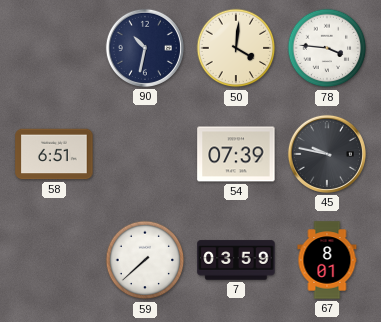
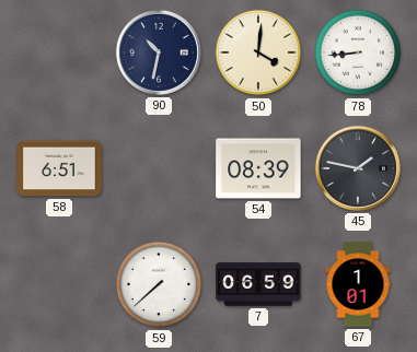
78: 3:46 -> 8:44 (358, 52)
54: 07:39 -> 08:39 (258, 168)
45: 9:47 -> 1:47 (358, 168)
7: 03:59 -> 06:59 (258, 284)
67: 8:01 -> 1:01 (358, 284)
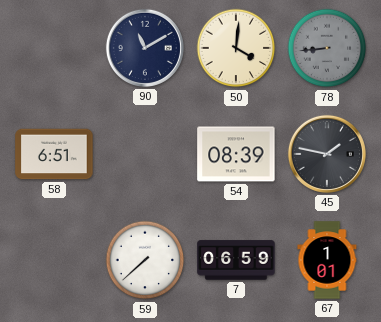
90: 10:32 -> 11:10 (145, 48)
78 dial: white -> grey (327, 48)
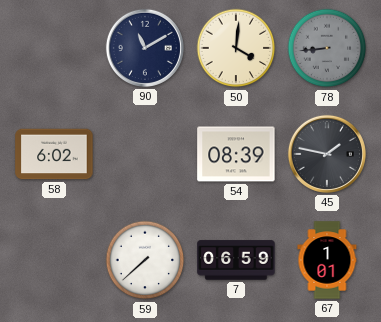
58: 6:51 -> 6:02 (54, 154)
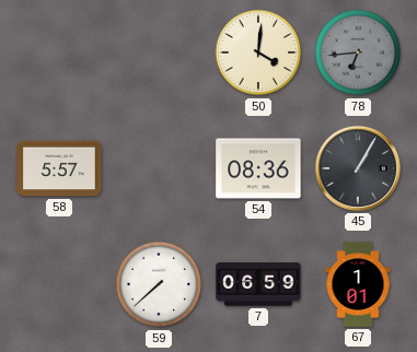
90: 11:10 -> none (145, 48)
78: 8:44 -> 6:44 (358, 52)
58: 6:02 -> 5:57 (59, 168)
54: 08:39 -> 08:36 (258, 168)
45: 1:47 -> 1:05 (358, 168)
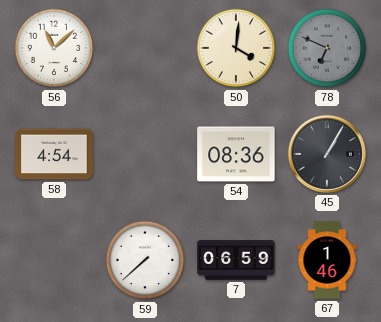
56: none -> 11:08 (54, 48)
78: 6:44 -> 6:49 (327, 48)
58: 5:57 -> 4:54 (54, 154)
67: 1:01 -> 1:46 (327, 260)
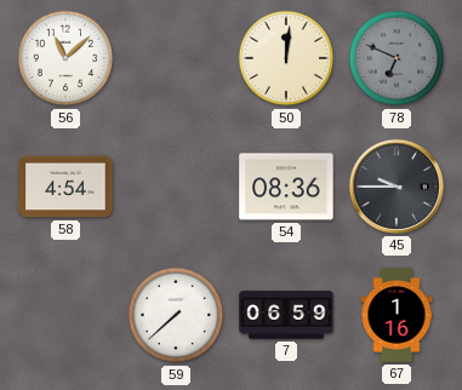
50: 4:01 -> 12:01 (286, 58)
45: 1:05 -> 9:45 (397, 187)
67: 1:46 -> 1:16 (397, 315)
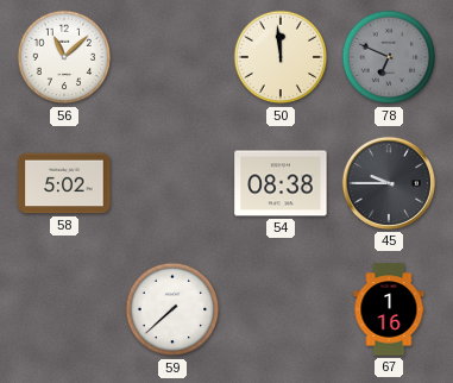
50: 12:01 -> 11:59 (281, 57)
58: 4:54 -> 5:02 (64, 183)
54: 08:36 -> 08:38 (281, 183)
7: 06:59 -> none (286, 315)
